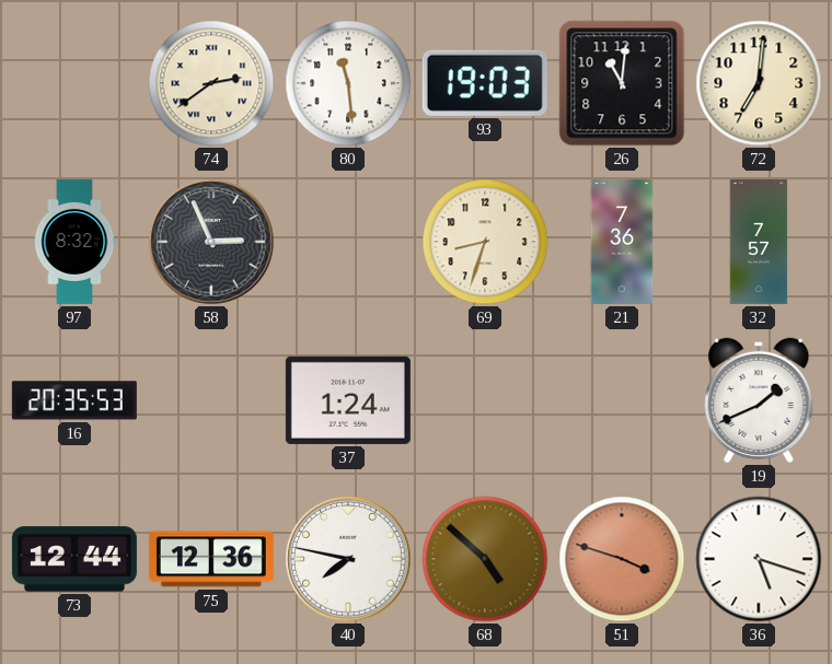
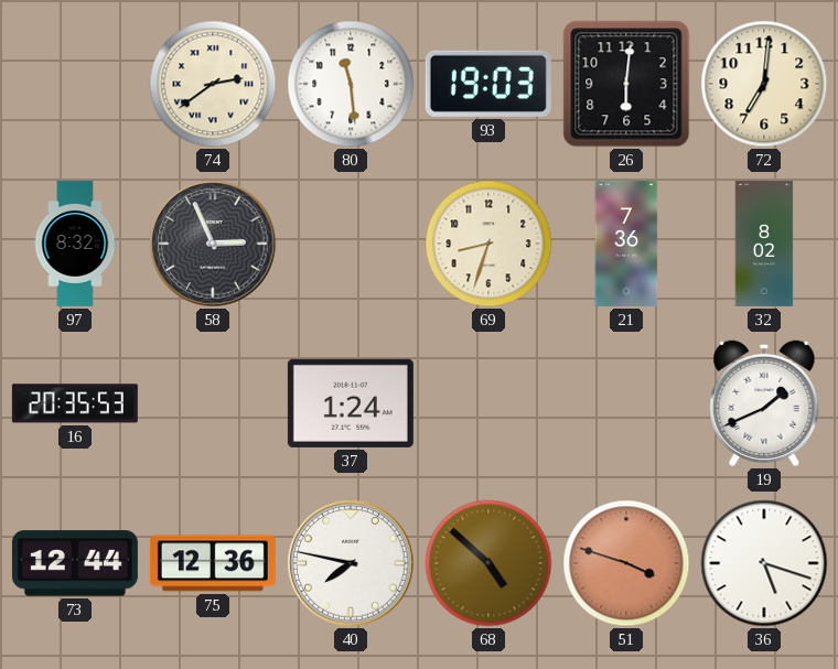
26: 11:01 -> 6:01 (626, 84)
32: 7:57 -> 8:02 (764, 244)
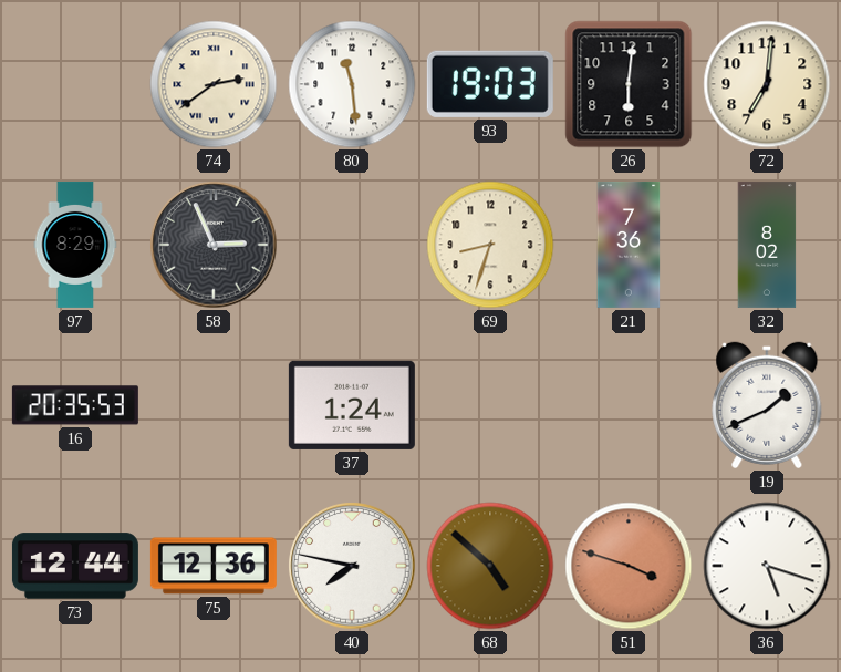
97: 8:32 -> 8:29 (75, 245)
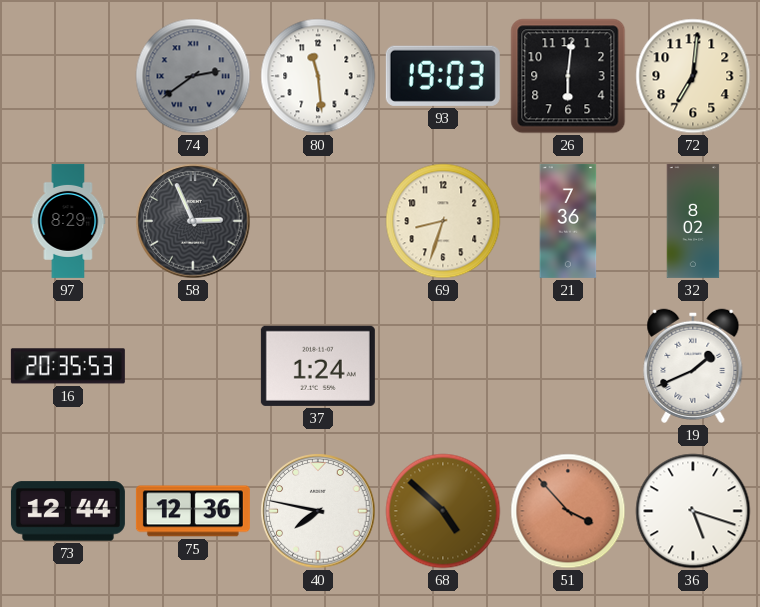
74 dial: cream -> grey (193, 76)
51: 3:48 -> 3:53 (568, 511)
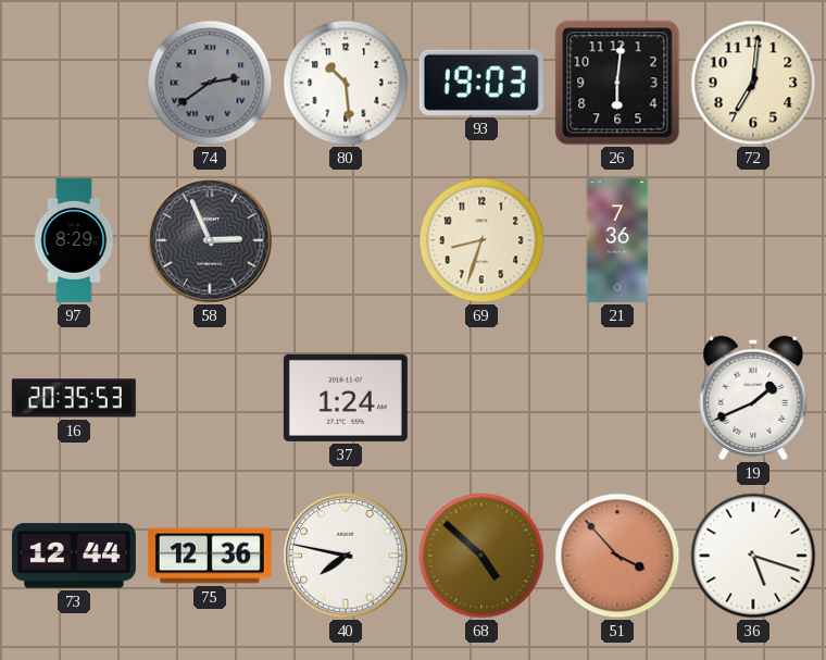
80: 11:29 -> 10:29 (346, 83)
32: 8:02 -> none (693, 221)
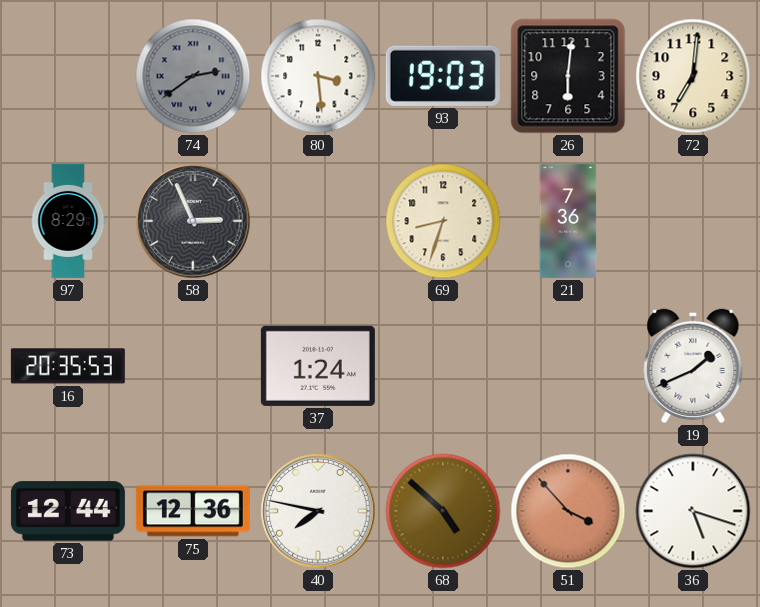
80: 10:29 -> 3:29 (318, 76)
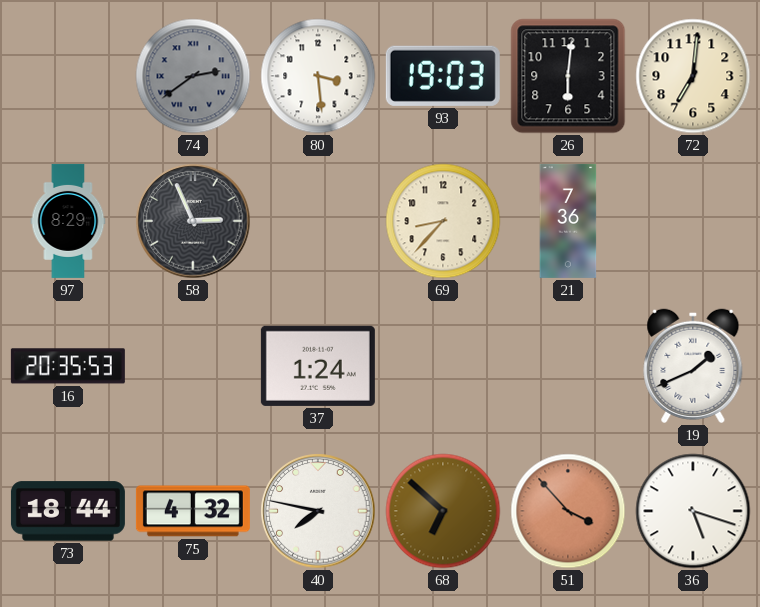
69: 8:33 -> 8:37 (443, 221)
73: 12:44 -> 18:44 (68, 511)
75: 12:36 -> 4:32 (193, 511)
68: 4:52 -> 6:52 (443, 511)
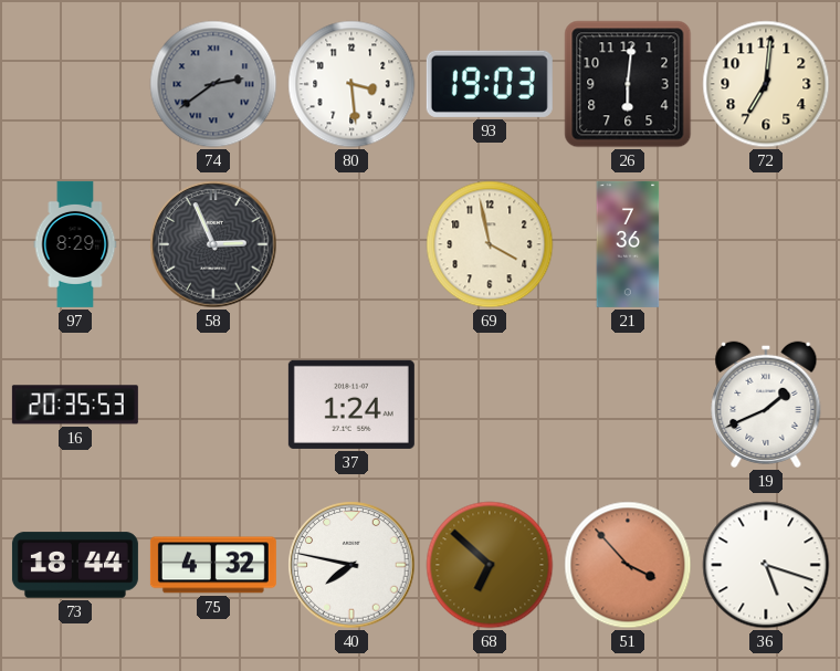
69: 8:37 -> 3:58 (490, 244)
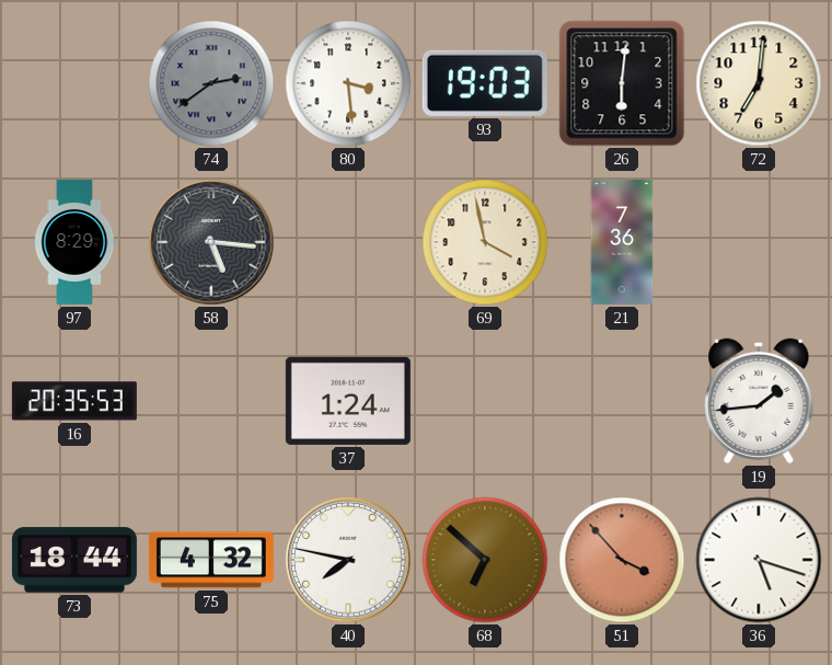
58: 2:56 -> 5:16 (211, 242)
19: 1:41 -> 1:44 (759, 401)
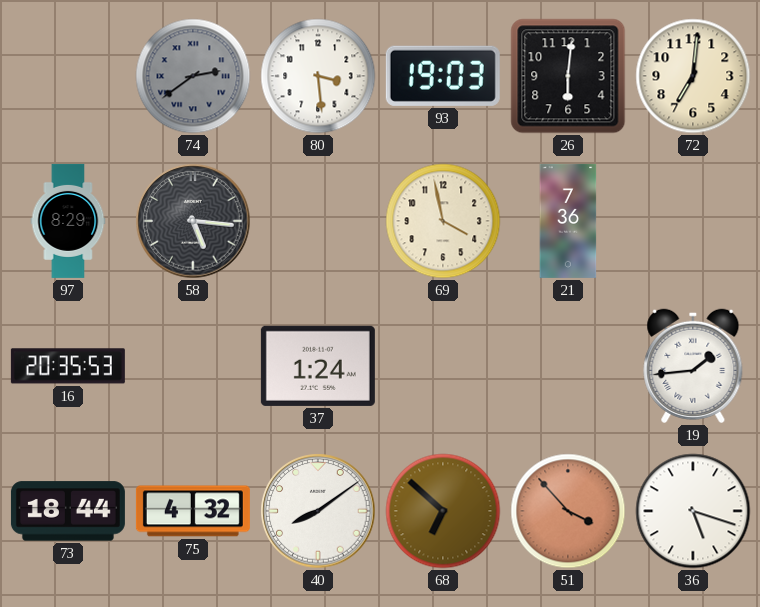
40: 7:47 -> 8:09 (318, 511)
